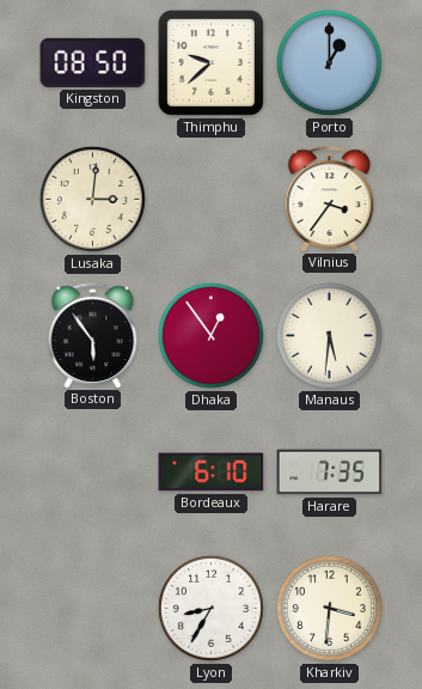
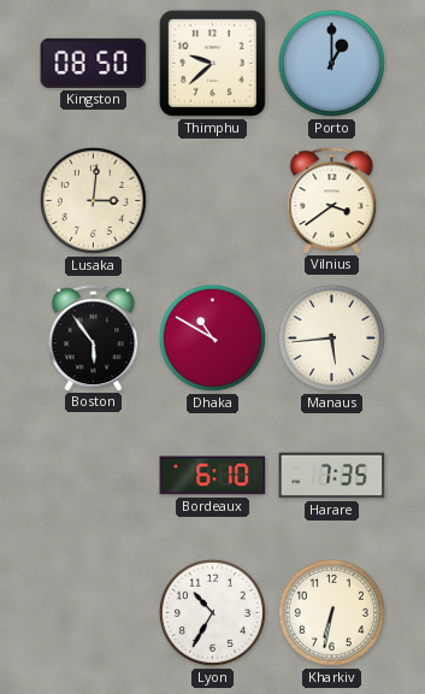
Vilnius: 3:36 -> 3:39 (332, 200)
Dhaka: 12:54 -> 10:50 (212, 337)
Manaus: 5:31 -> 5:44 (331, 337)
Lyon: 8:35 -> 10:35 (212, 612)
Kharkiv: 3:31 -> 6:32 (331, 612)
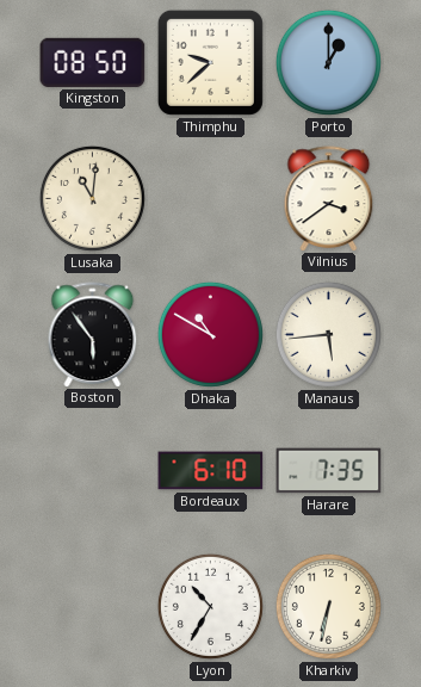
Lusaka: 3:01 -> 11:01 (92, 198)
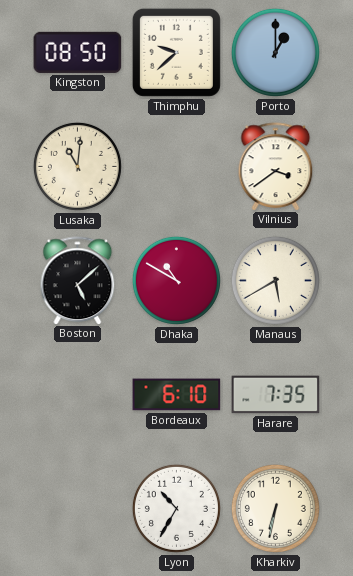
Boston: 5:54 -> 5:08 (78, 280)
Manaus: 5:44 -> 5:40 (275, 280)
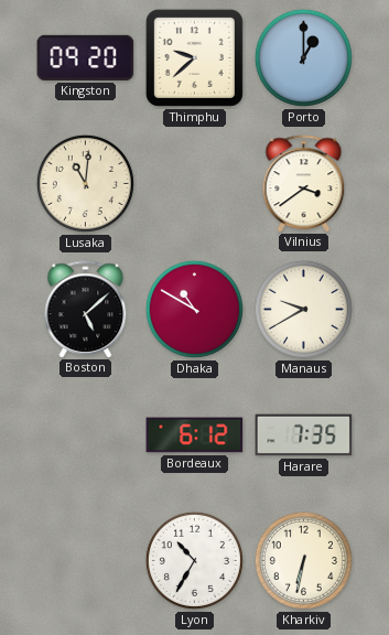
Kingston: 08:50 -> 09:20 (86, 57)
Manaus: 5:40 -> 9:40 (303, 309)
Bordeaux: 6:10 -> 6:12 (195, 435)
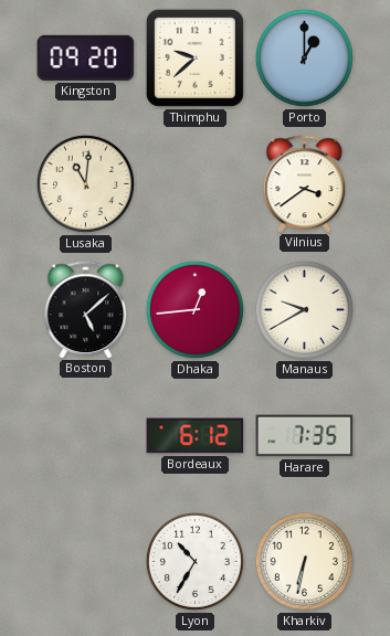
Dhaka: 10:50 -> 12:44 (194, 309)
